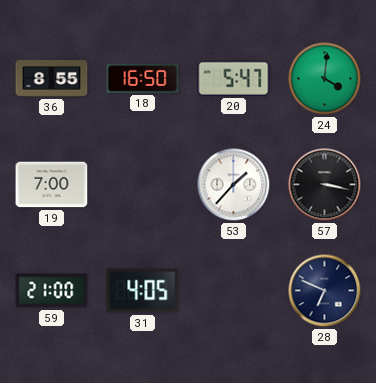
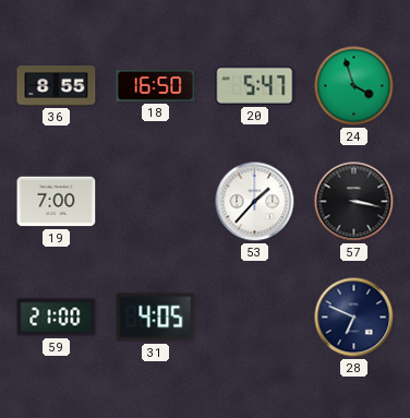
24: 4:01 -> 3:57 (354, 86)
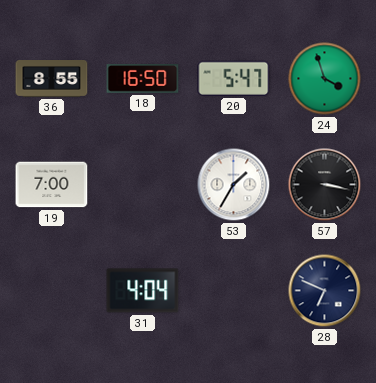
53: 1:37 -> 1:35 (234, 185)
59: 21:00 -> none (57, 318)
31: 4:05 -> 4:04 (143, 291)
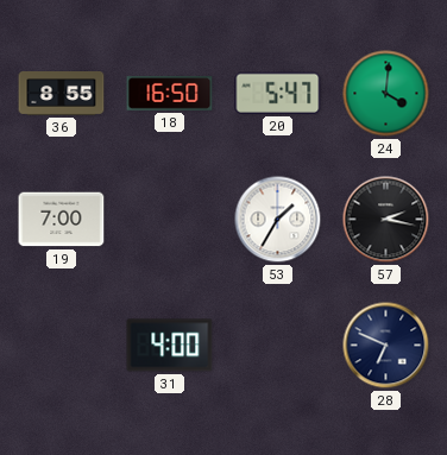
24: 3:57 -> 4:01 (386, 94)
57: 3:17 -> 2:17 (386, 220)
31: 4:04 -> 4:00 (170, 346)
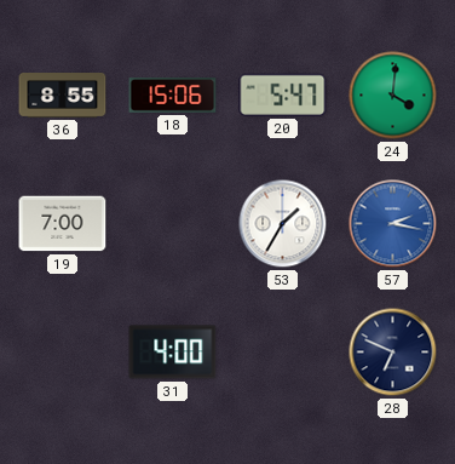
18: 16:50 -> 15:06 (173, 96)
57 dial: black -> blue (393, 224)
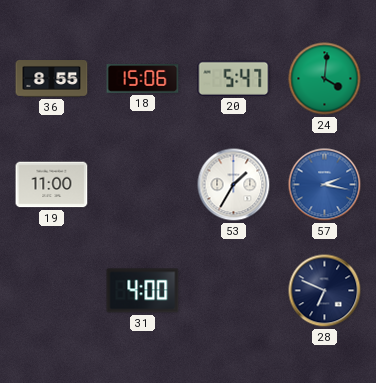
19: 7:00 -> 11:00 (52, 185)
